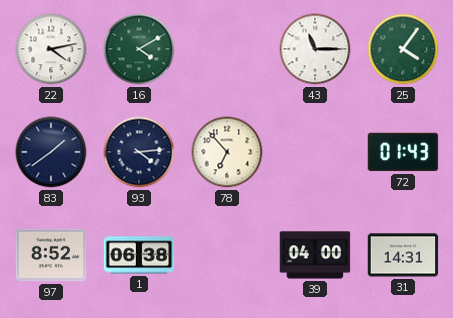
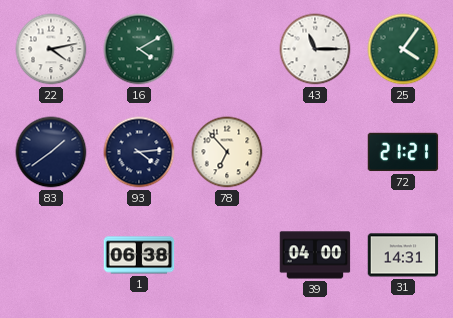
72: 01:43 -> 21:21 (403, 152)
97: 8:52 -> none (51, 255)
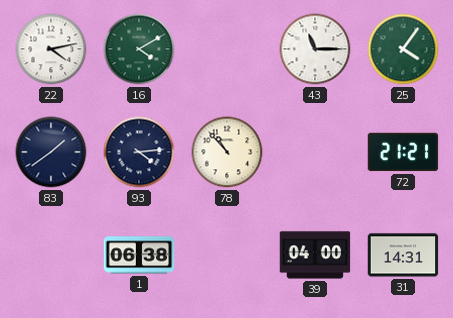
78: 6:53 -> 10:53 (227, 152)
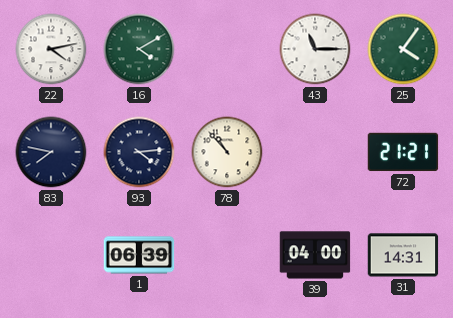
83: 1:39 -> 7:47 (51, 152)
1: 06:38 -> 06:39 (139, 255)
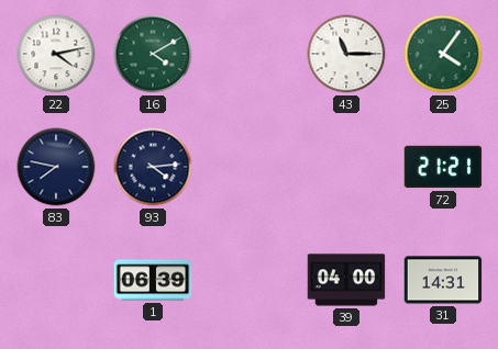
78: 10:53 -> none (227, 152)
